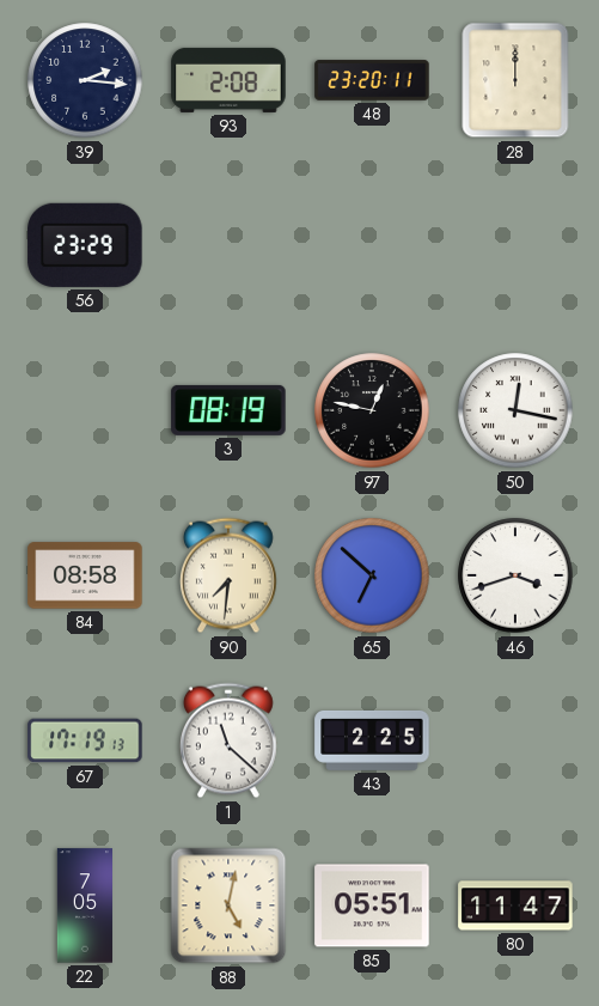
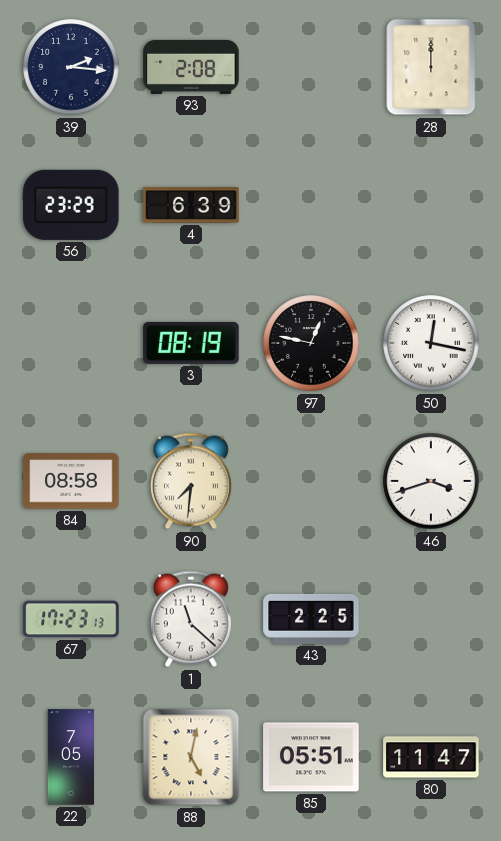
48: 23:20 -> none (372, 80)
4: none -> 6:39 (191, 205)
65: 6:52 -> none (372, 575)
67: 17:19 -> 17:23 (71, 619)
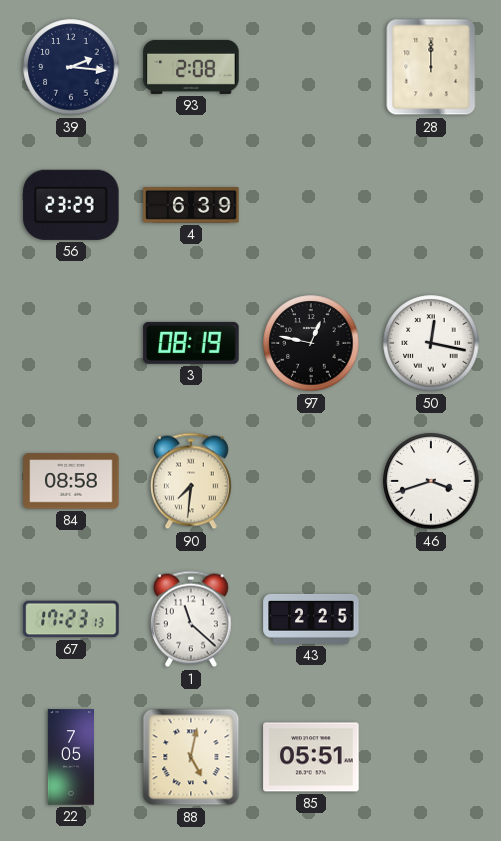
80: 11:47 -> none (431, 757)
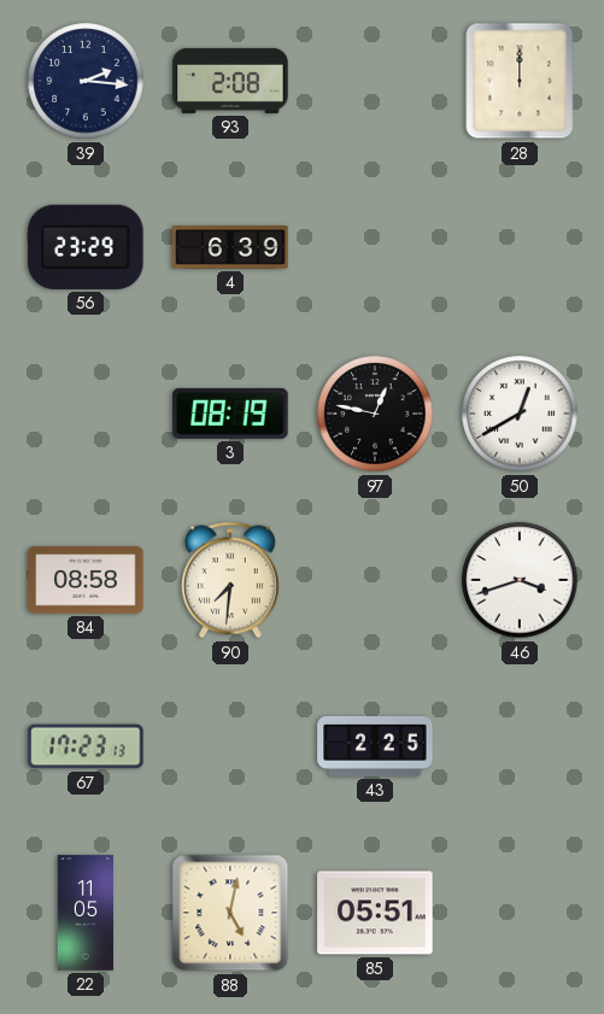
50: 12:17 -> 12:40 (520, 414)
1: 11:22 -> none (191, 619)
22: 7:05 -> 11:05 (84, 913)
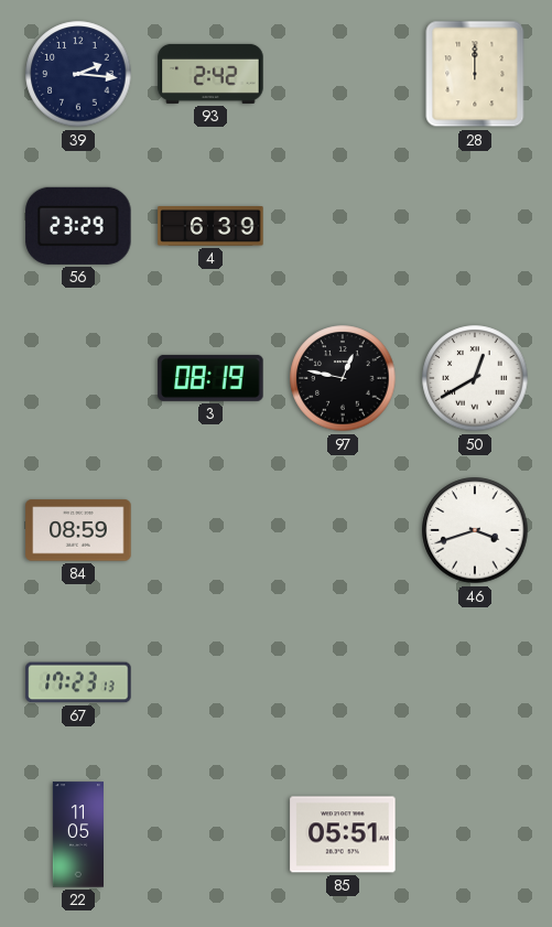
93: 2:08 -> 2:42 (210, 74)
84: 08:58 -> 08:59 (78, 530)
90: 7:31 -> none (230, 580)
43: 2:25 -> none (375, 746)
88: 5:02 -> none (230, 913)
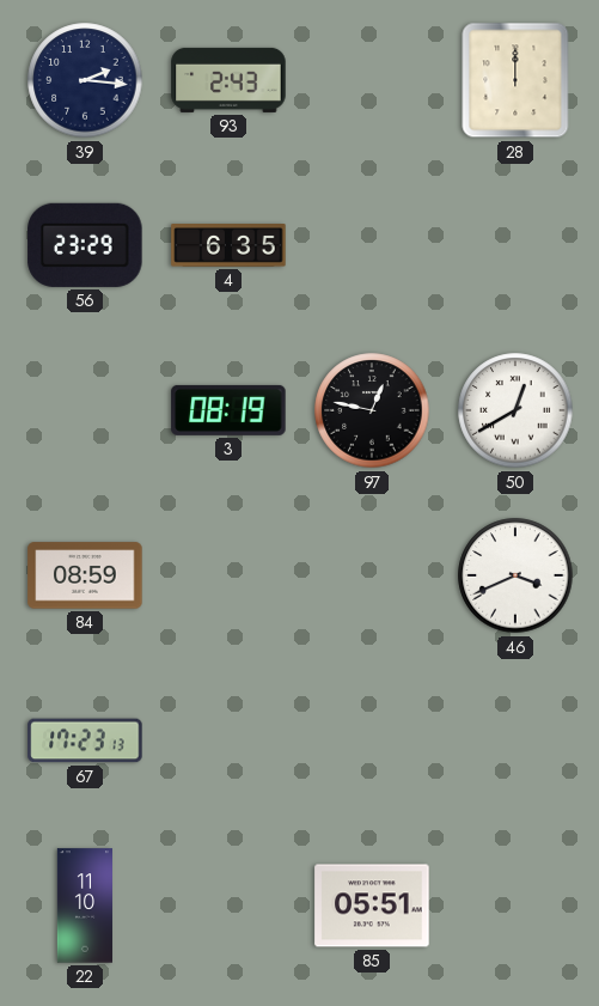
93: 2:42 -> 2:43 (228, 80)
4: 6:39 -> 6:35 (228, 245)
46: 3:42 -> 3:41 (515, 575)
22: 11:05 -> 11:10 (84, 906)
